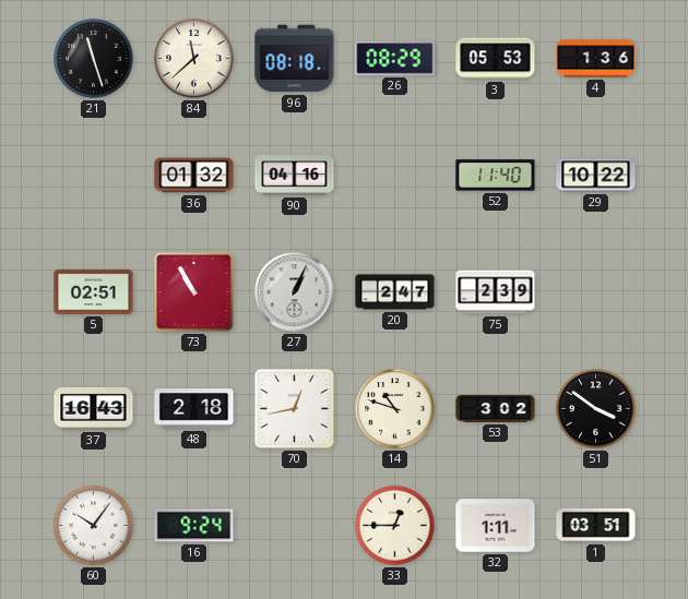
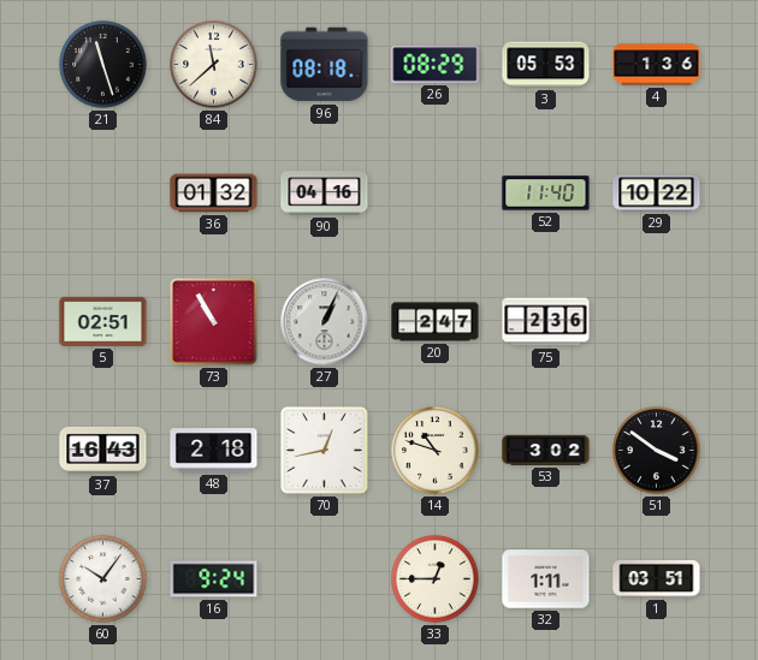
75: 2:39 -> 2:36 (546, 322)
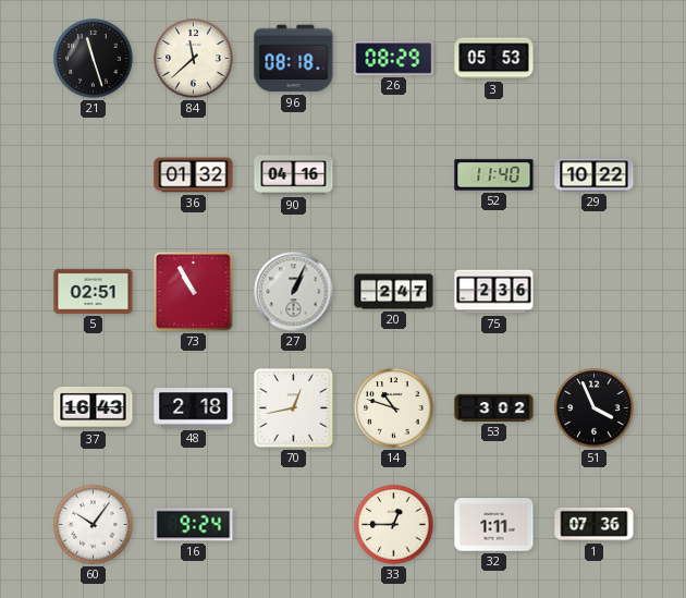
4: 1:36 -> none (657, 65)
51: 3:51 -> 3:56 (595, 408)
1: 03:51 -> 07:36 (595, 524)
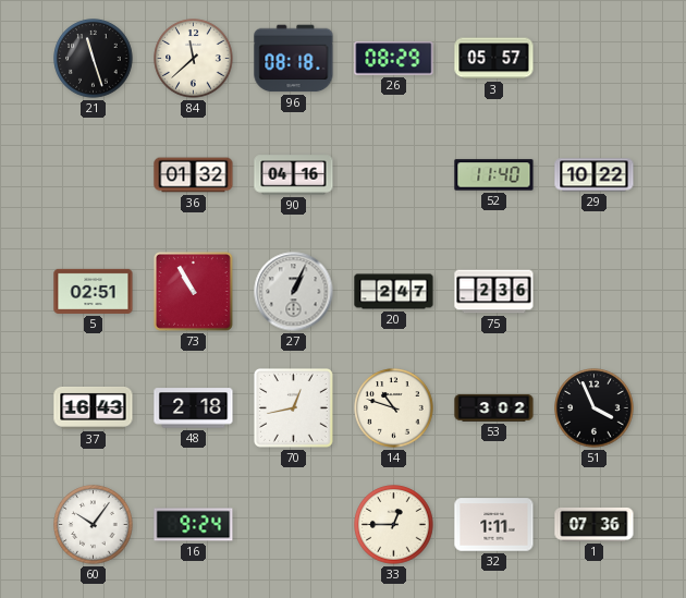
3: 05:53 -> 05:57 (494, 59)
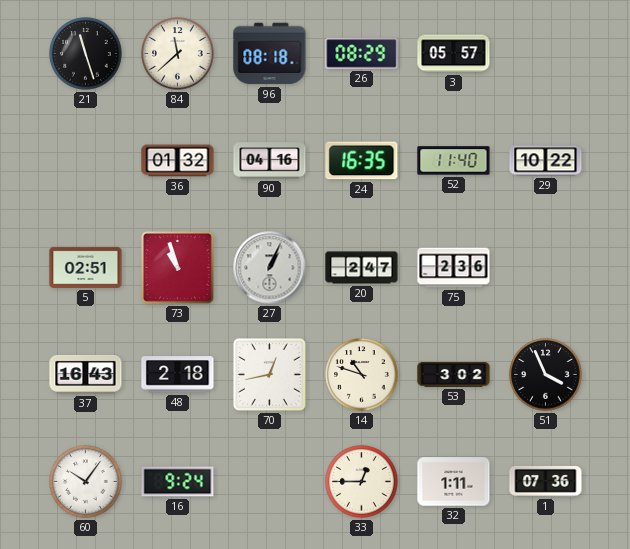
24: none -> 16:35 (362, 161)
73: 10:55 -> 10:57 (177, 267)
